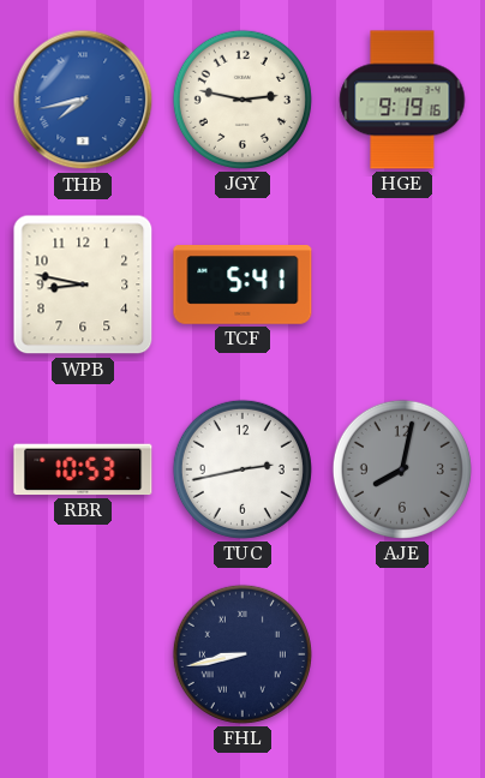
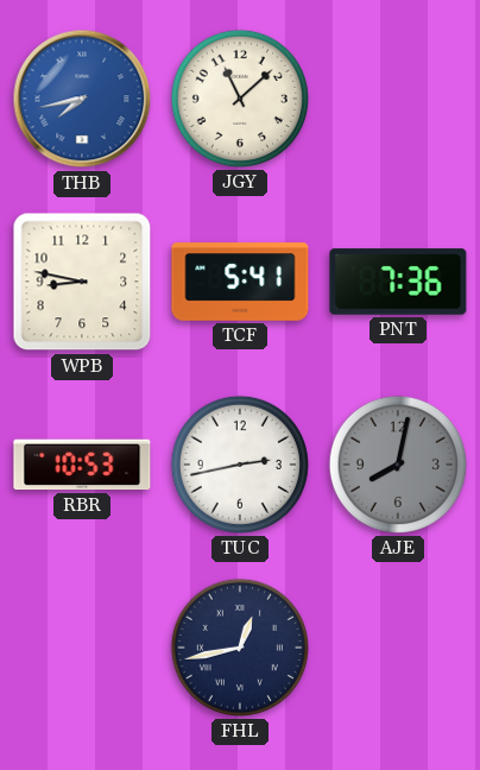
JGY: 2:47 -> 11:08 (240, 99)
HGE: 9:19 -> none (402, 100)
PNT: none -> 7:36 (398, 282)
FHL: 8:43 -> 12:43 (240, 648)
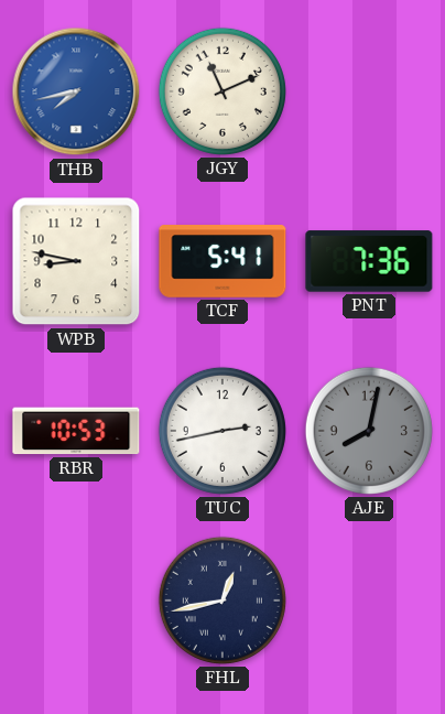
JGY: 11:08 -> 11:11 (223, 91)
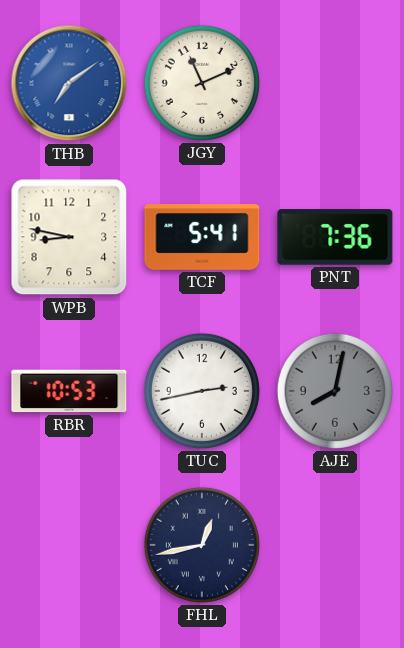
THB: 7:43 -> 7:09 (69, 83)
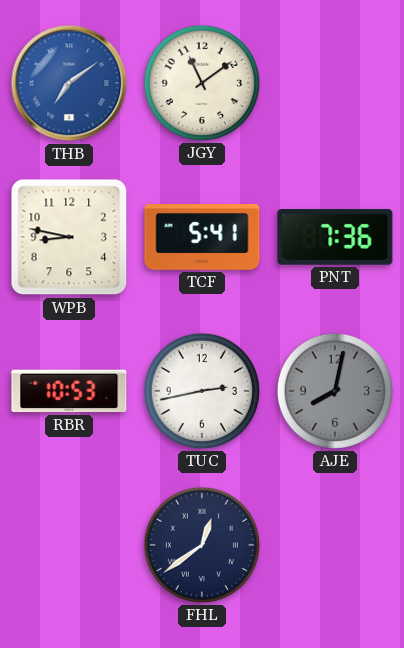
JGY: 11:11 -> 11:09 (202, 83)
FHL: 12:43 -> 12:39 (202, 545)
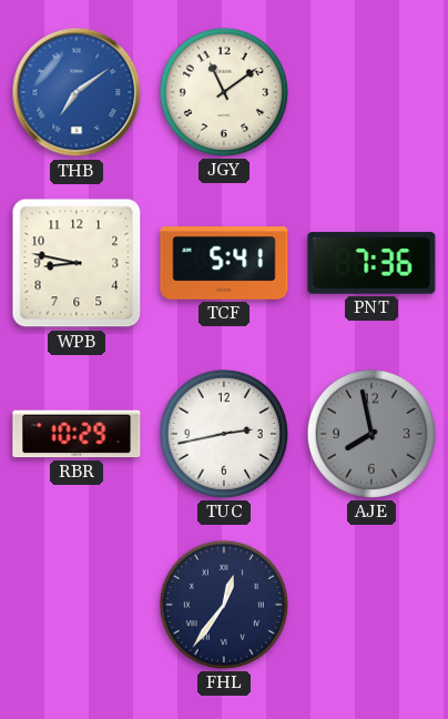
RBR: 10:53 -> 10:29 (77, 434)
AJE: 8:02 -> 7:58 (371, 434)
FHL: 12:39 -> 12:36 (224, 605)
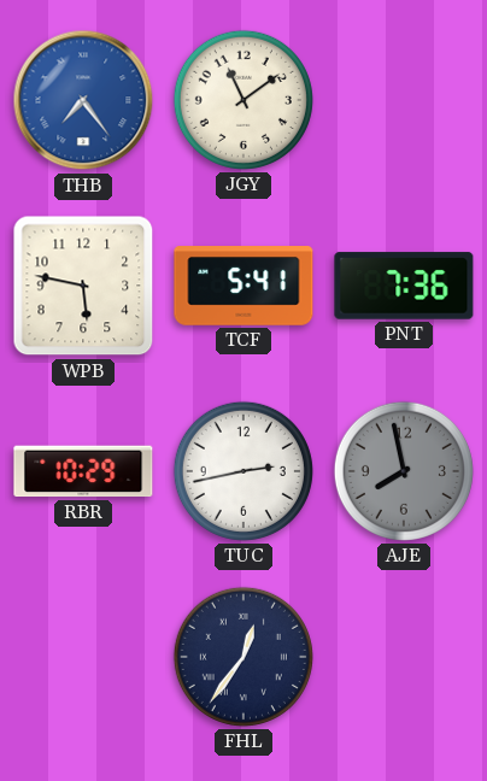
THB: 7:09 -> 7:24 (83, 100)
WPB: 8:47 -> 5:47 (83, 286)
